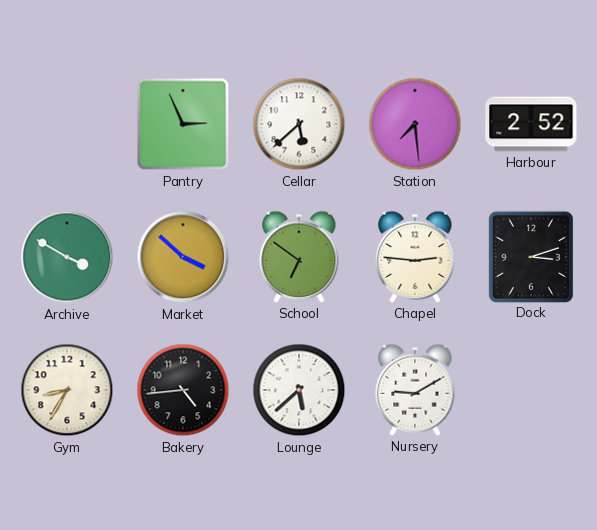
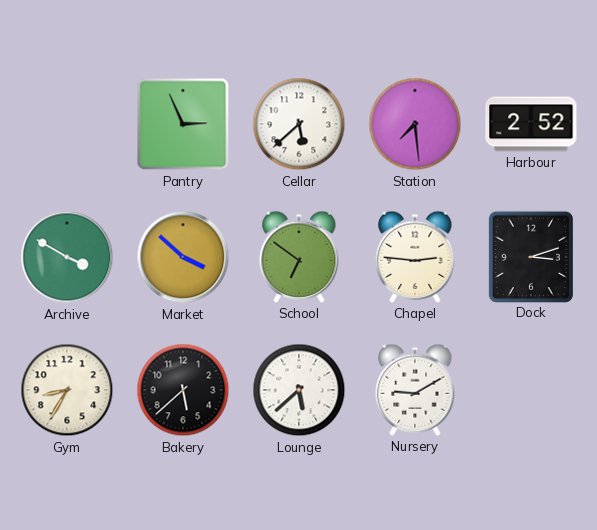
Bakery: 4:44 -> 5:38 (183, 390)
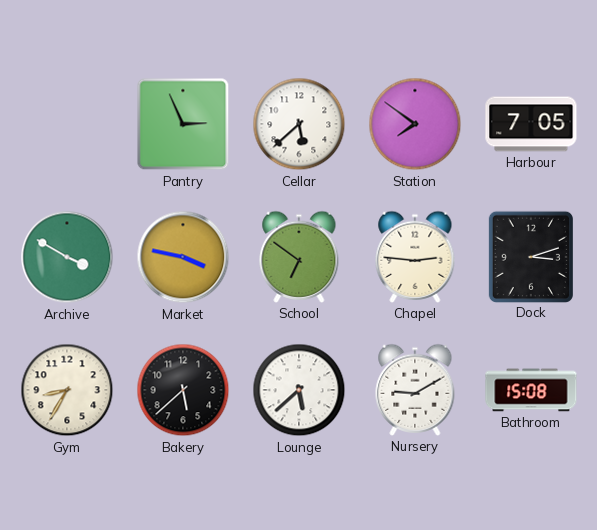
Station: 7:29 -> 7:51 (415, 124)
Harbour: 2:52 -> 7:05 (531, 124)
Market: 3:52 -> 3:47 (183, 257)
Bathroom: none -> 15:08 (531, 390)
